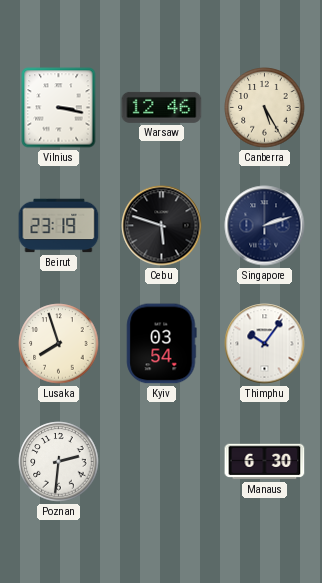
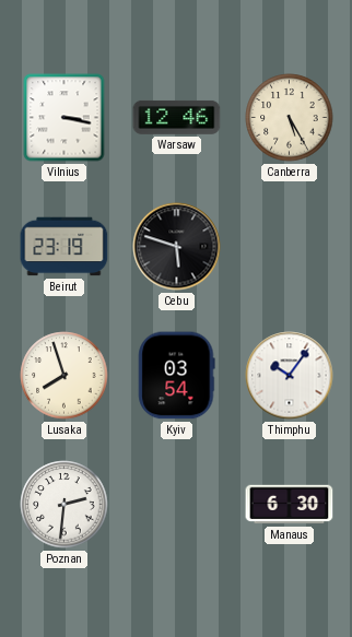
Singapore: 2:12 -> none (265, 226)
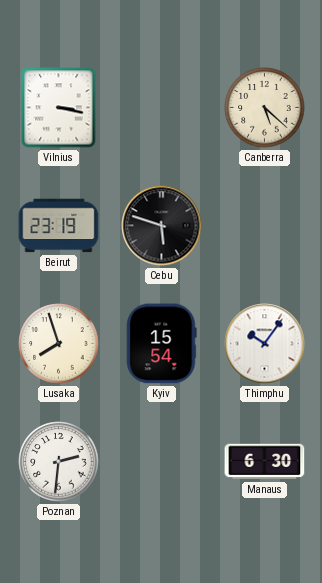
Warsaw: 12:46 -> none (177, 117)
Canberra: 5:25 -> 5:22 (265, 108)
Kyiv: 03:54 -> 15:54 (162, 344)
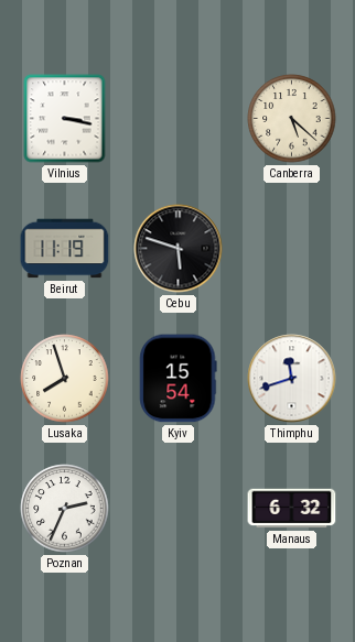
Beirut: 23:19 -> 11:19 (65, 249)
Thimphu: 10:06 -> 11:42 (292, 379)
Poznan: 2:31 -> 2:34 (65, 509)
Manaus: 6:30 -> 6:32 (292, 509)
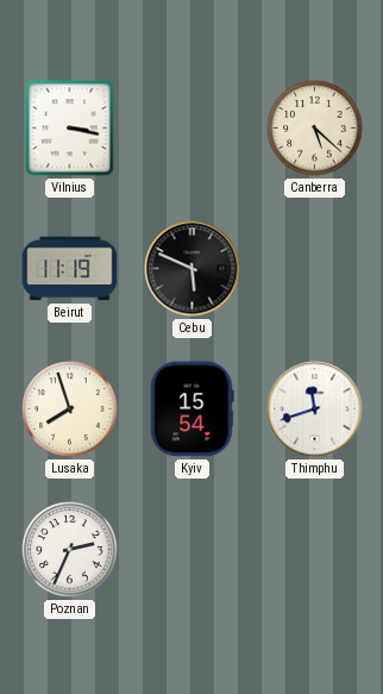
Cebu: 5:48 -> 5:49 (193, 269)
Manaus: 6:32 -> none (292, 509)
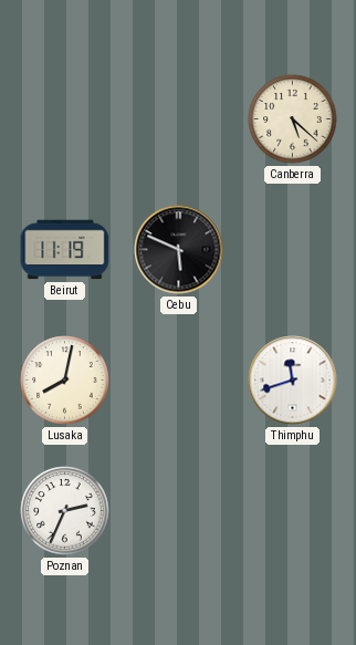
Vilnius: 3:17 -> none (70, 129)
Lusaka: 7:57 -> 8:02 (65, 381)
Kyiv: 15:54 -> none (193, 409)
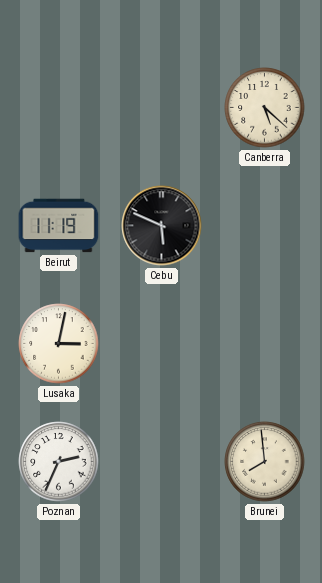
Lusaka: 8:02 -> 3:02 (59, 344)
Thimphu: 11:42 -> none (293, 381)
Brunei: none -> 7:59 (265, 462)
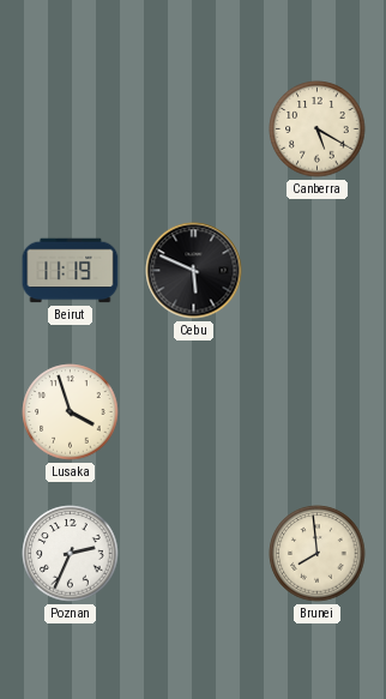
Canberra: 5:22 -> 5:20 (318, 129)
Lusaka: 3:02 -> 3:57 (71, 412)
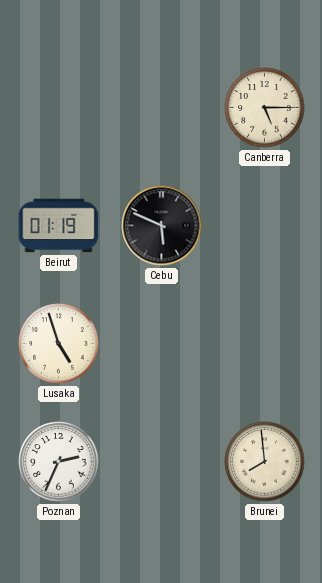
Canberra: 5:20 -> 5:15 (265, 108)
Beirut: 11:19 -> 01:19 (59, 226)
Lusaka: 3:57 -> 4:57 (59, 344)
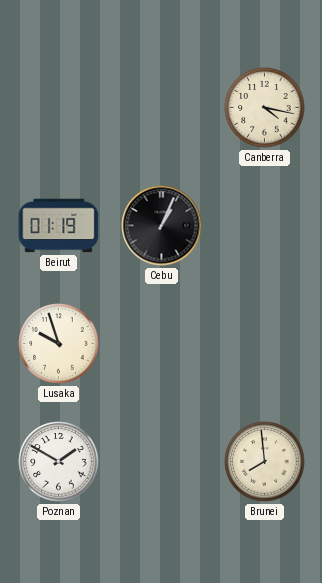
Canberra: 5:15 -> 4:17 (265, 108)
Cebu: 5:49 -> 1:04 (162, 226)
Lusaka: 4:57 -> 9:57 (59, 344)
Poznan: 2:34 -> 1:50 (59, 462)
